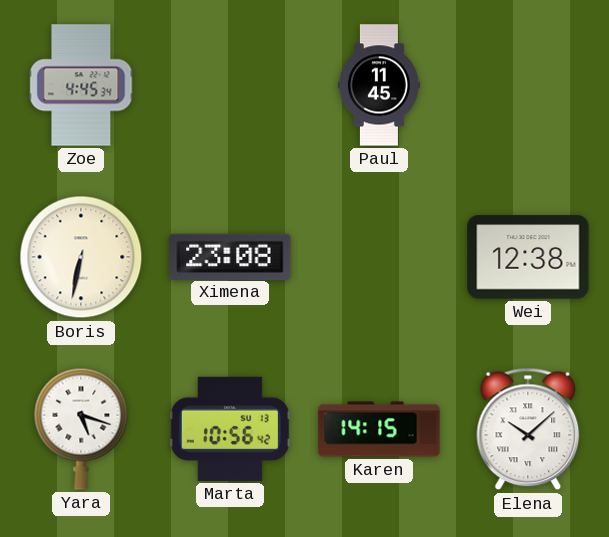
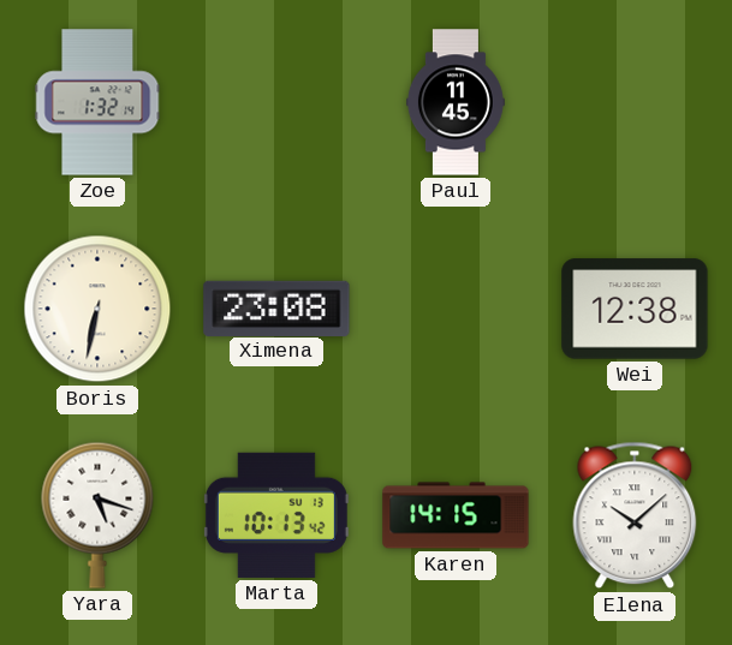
Zoe: 4:45 -> 1:32 (97, 102)
Marta: 10:56 -> 10:13 (276, 515)
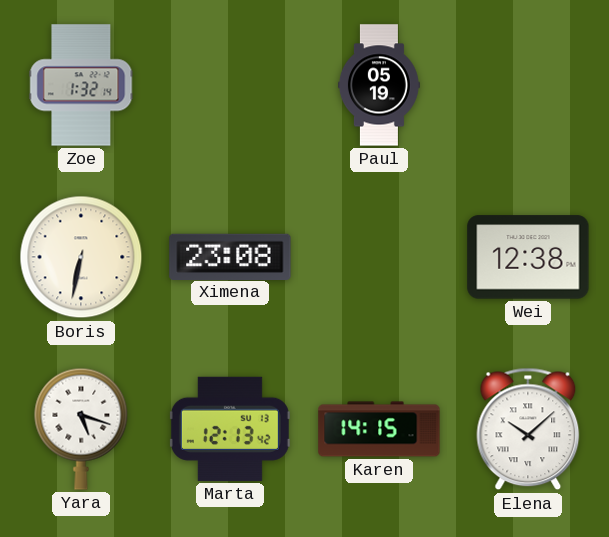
Paul: 11:45 -> 05:19 (379, 85)
Marta: 10:13 -> 12:13 (230, 429)
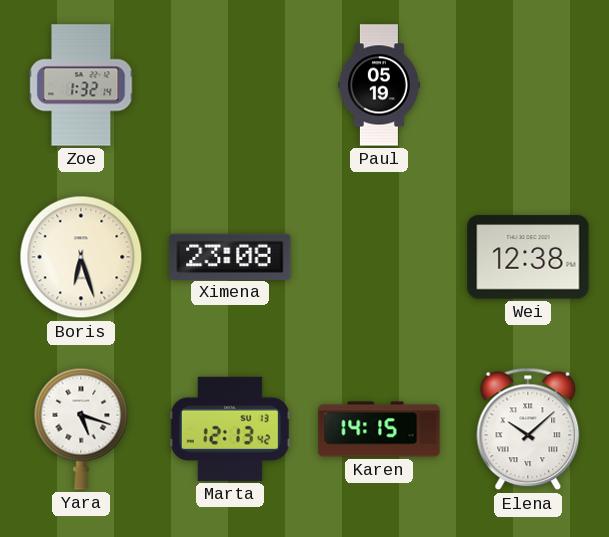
Boris: 6:32 -> 6:27 (81, 257)
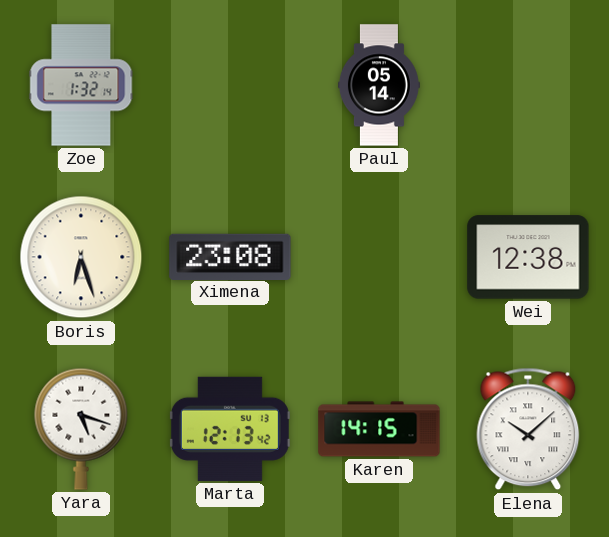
Paul: 05:19 -> 05:14 (379, 85)
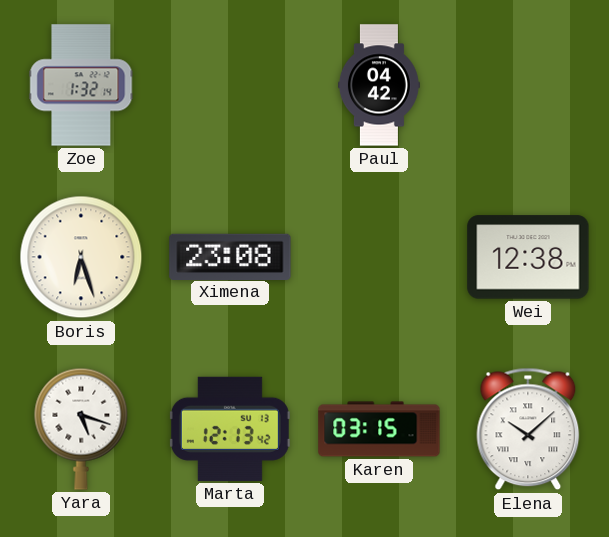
Paul: 05:14 -> 04:42 (379, 85)
Karen: 14:15 -> 03:15 (379, 429)
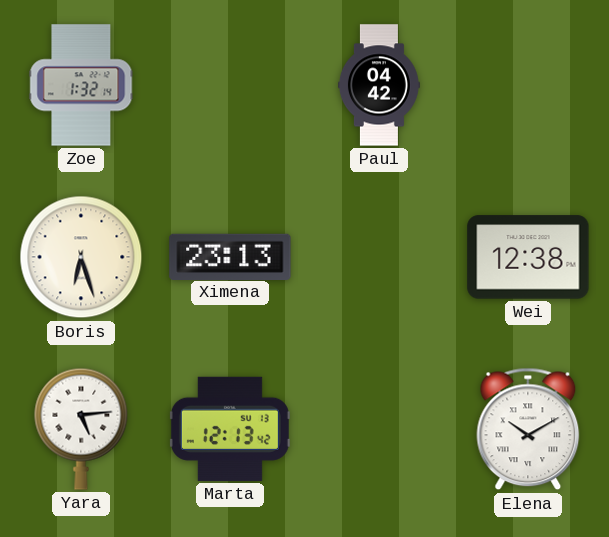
Ximena: 23:08 -> 23:13 (230, 256)
Yara: 5:18 -> 5:14 (81, 429)
Karen: 03:15 -> none (379, 429)
Elena: 10:08 -> 10:10 (528, 429)
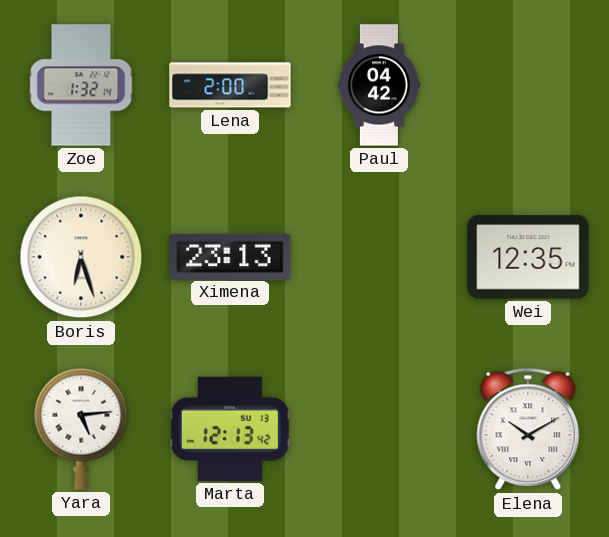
Lena: none -> 2:00 (230, 85)
Wei: 12:38 -> 12:35 (528, 257)
